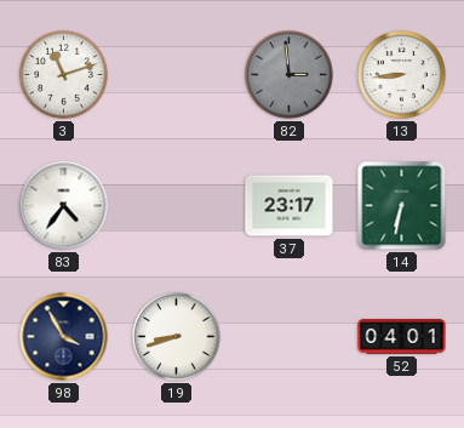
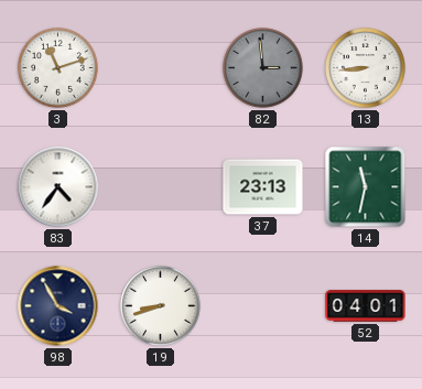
37: 23:17 -> 23:13 (263, 187)
14: 6:32 -> 11:32 (366, 187)
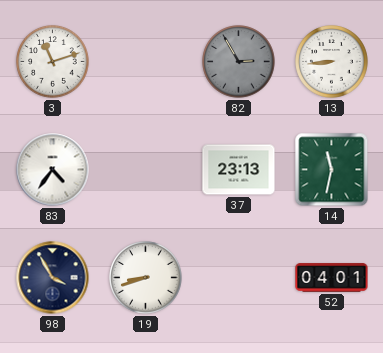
82: 2:59 -> 2:55 (239, 62)
